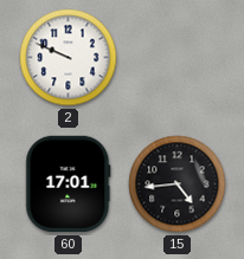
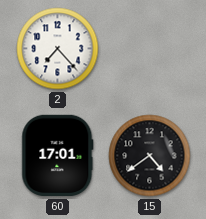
2: 9:49 -> 7:23 (58, 49)
15: 4:44 -> 4:39 (150, 156)
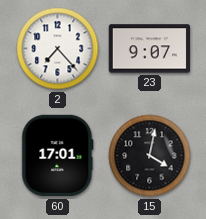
23: none -> 9:07 (150, 49)
15: 4:39 -> 4:02 (150, 156)
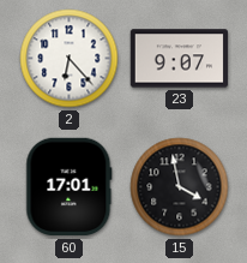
2: 7:23 -> 6:23 (70, 59)
15: 4:02 -> 3:58 (180, 187)
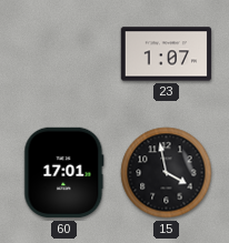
2: 6:23 -> none (70, 59)
23: 9:07 -> 1:07 (167, 54)
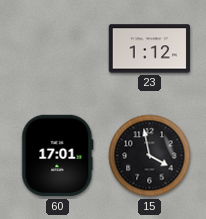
23: 1:07 -> 1:12 (150, 49)
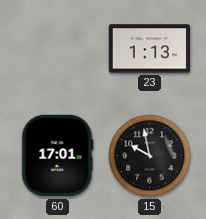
23: 1:12 -> 1:13 (150, 49)
15: 3:58 -> 9:58 (150, 156)
